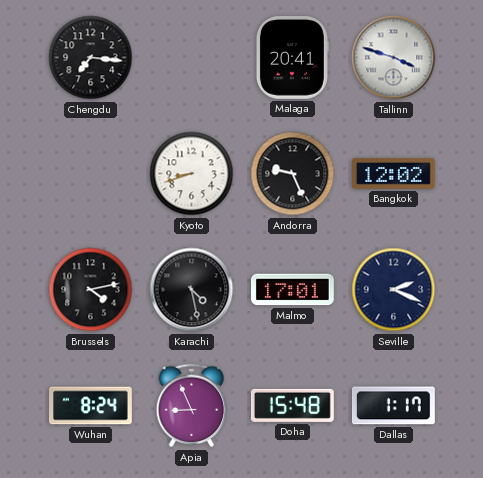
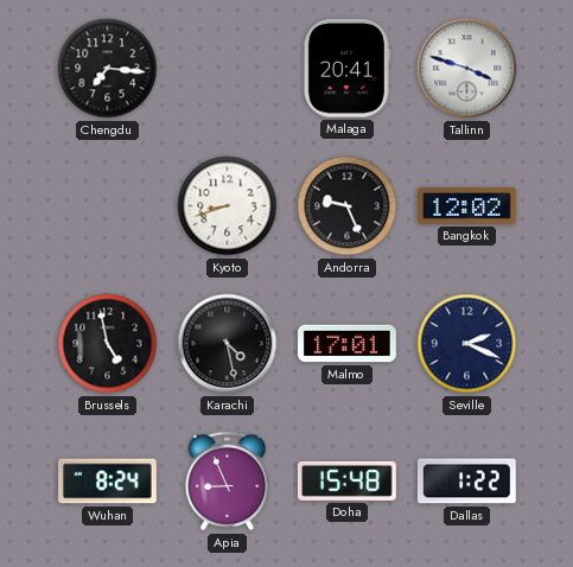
Brussels: 4:13 -> 4:58 (108, 344)
Dallas: 1:17 -> 1:22 (466, 482)
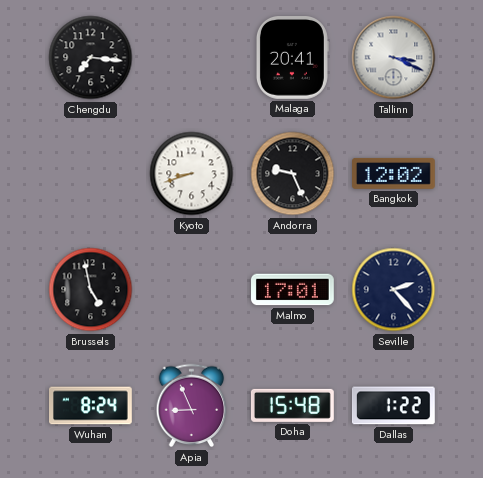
Tallinn: 3:48 -> 3:19 (394, 58)
Karachi: 4:28 -> none (228, 344)
Seville: 2:19 -> 2:23 (394, 290)
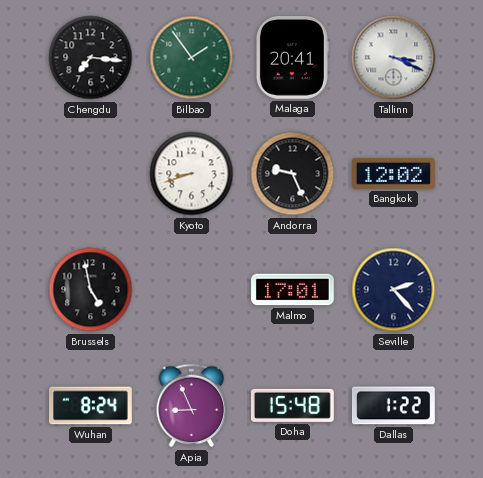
Bilbao: none -> 1:54 (192, 58)
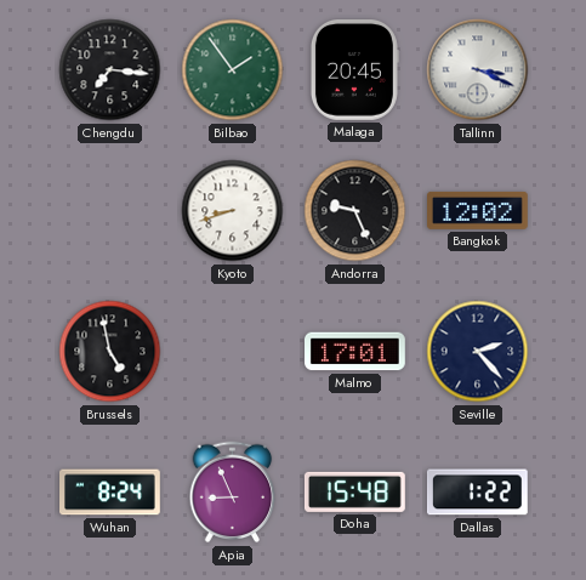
Malaga: 20:41 -> 20:45 (354, 70)
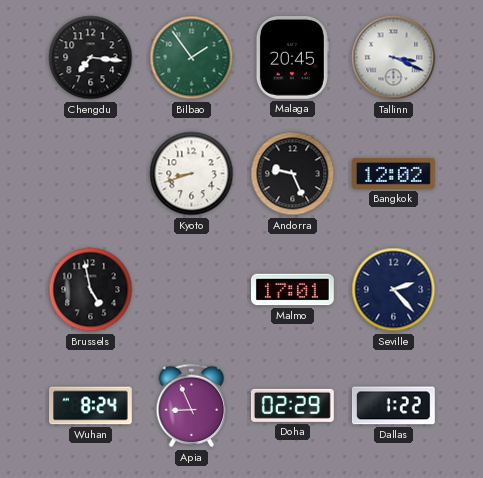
Doha: 15:48 -> 02:29 (292, 405)
